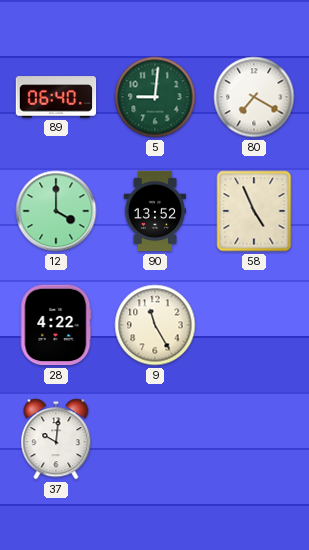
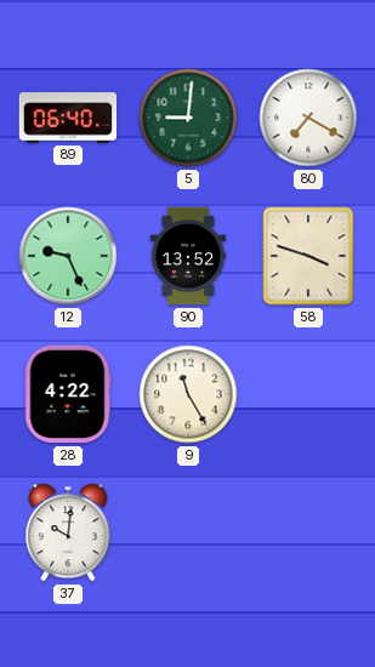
12: 4:00 -> 9:26 (68, 256)
58: 4:56 -> 3:48 (308, 256)
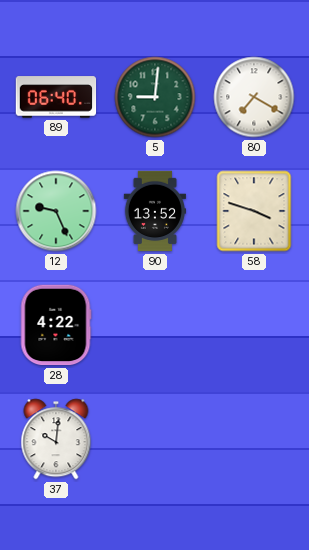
9: 11:25 -> none (188, 394)
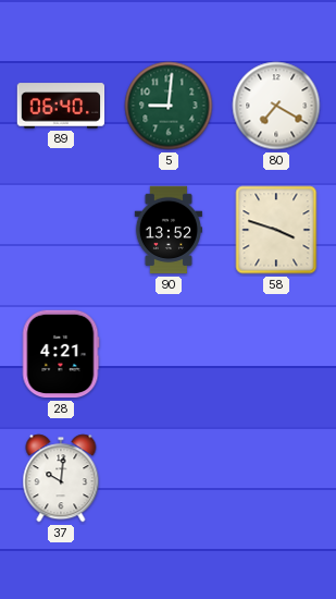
12: 9:26 -> none (56, 211)
28: 4:22 -> 4:21 (61, 354)
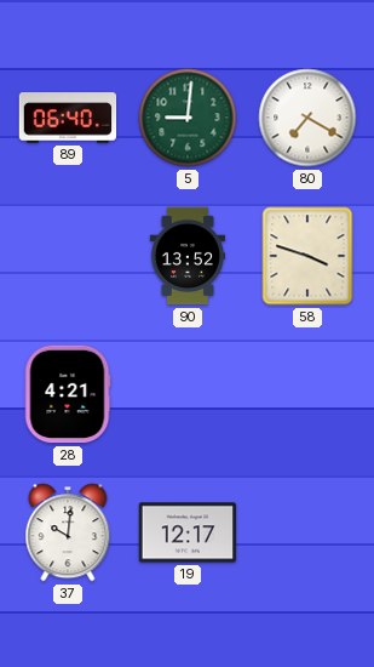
19: none -> 12:17 (188, 532)
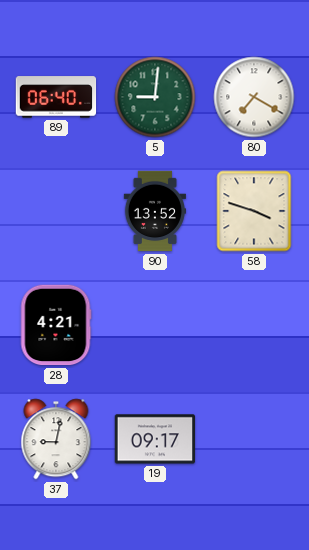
37: 10:01 -> 9:02 (56, 439)
19: 12:17 -> 09:17 (155, 439)
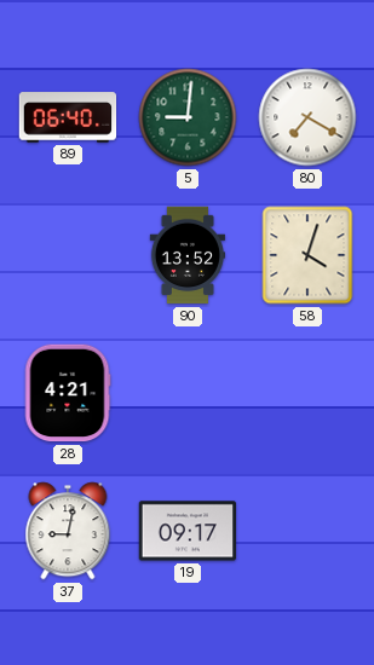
58: 3:48 -> 4:03 (307, 255)
